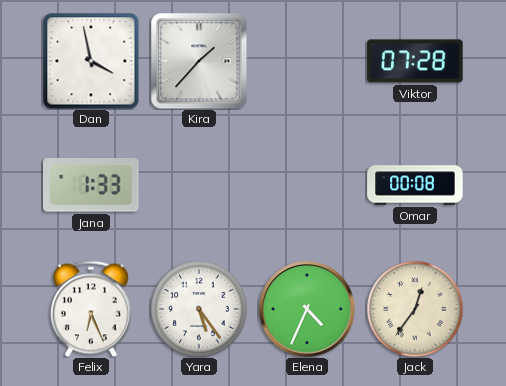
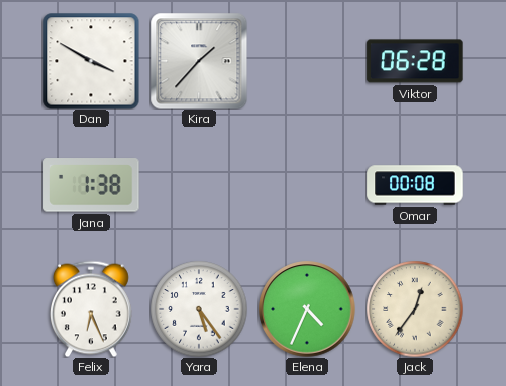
Dan: 3:58 -> 3:50 (91, 61)
Viktor: 07:28 -> 06:28 (415, 61)
Jana: 1:33 -> 1:38 (91, 185)
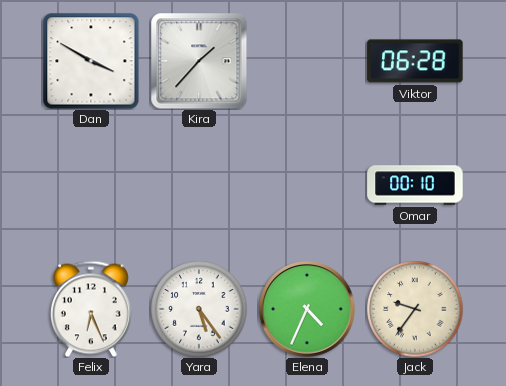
Jana: 1:38 -> none (91, 185)
Omar: 00:08 -> 00:10 (415, 185)
Jack: 12:36 -> 9:36 (415, 309)
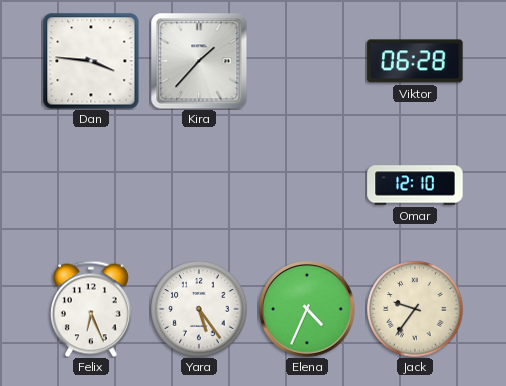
Dan: 3:50 -> 3:46 (91, 61)
Omar: 00:10 -> 12:10 (415, 185)
